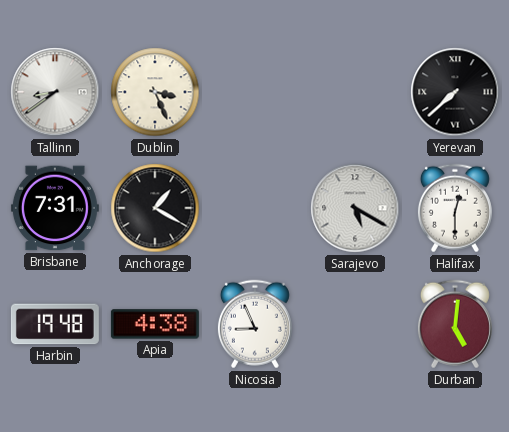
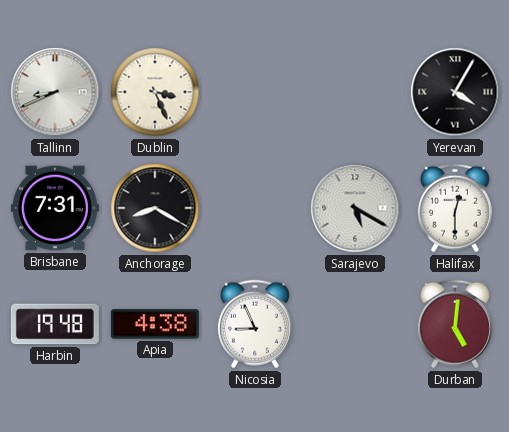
Tallinn: 8:39 -> 8:41 (55, 92)
Yerevan: 7:38 -> 4:05 (455, 92)
Anchorage: 1:20 -> 8:20 (155, 208)
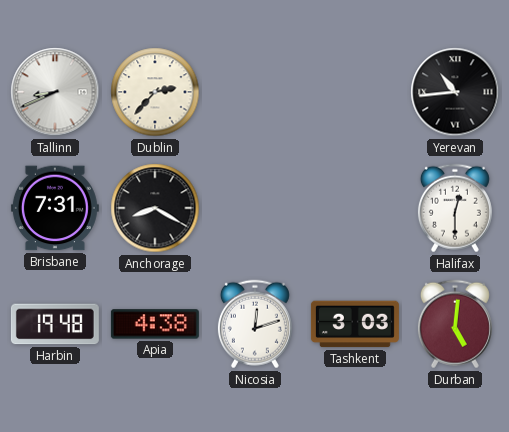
Dublin: 3:26 -> 2:37 (155, 92)
Yerevan: 4:05 -> 10:44 (455, 92)
Sarajevo: 5:20 -> none (355, 208)
Nicosia: 8:56 -> 12:12 (255, 324)
Tashkent: none -> 3:03 (355, 324)
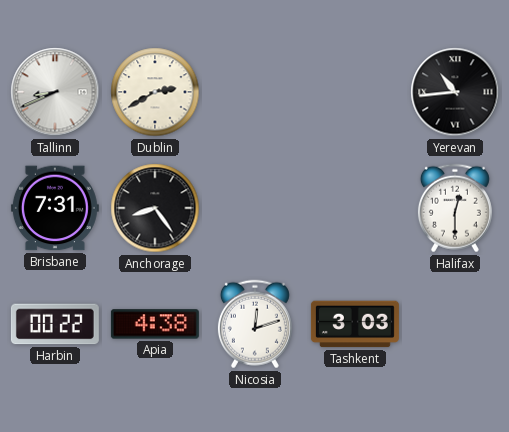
Dublin: 2:37 -> 2:40 (155, 92)
Anchorage: 8:20 -> 8:24 (155, 208)
Harbin: 19:48 -> 00:22 (55, 324)
Durban: 5:01 -> none (455, 324)
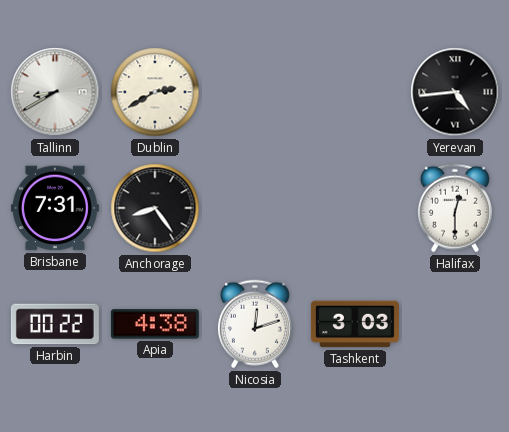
Tallinn: 8:41 -> 8:40 (55, 92)
Yerevan: 10:44 -> 4:44 (455, 92)
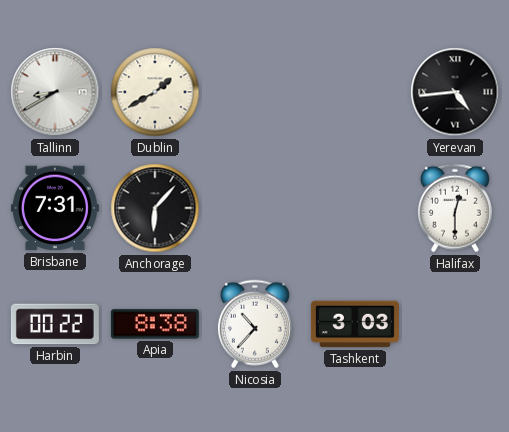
Dublin: 2:40 -> 1:40 (155, 92)
Anchorage: 8:24 -> 6:07 (155, 208)
Apia: 4:38 -> 8:38 (155, 324)
Nicosia: 12:12 -> 10:37 (255, 324)
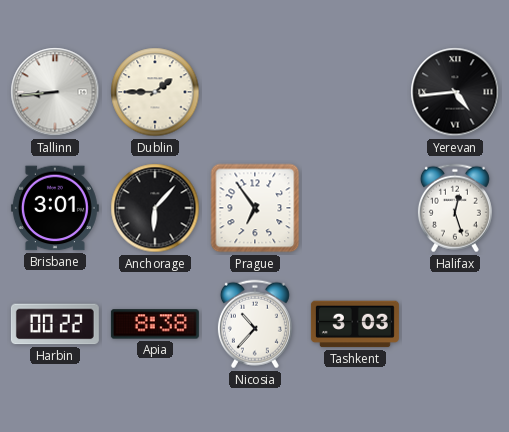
Tallinn: 8:40 -> 8:44 (55, 92)
Dublin: 1:40 -> 1:45 (155, 92)
Brisbane: 7:31 -> 3:01 (55, 208)
Prague: none -> 6:54 (255, 208)
Halifax: 12:30 -> 12:27 (455, 208)
